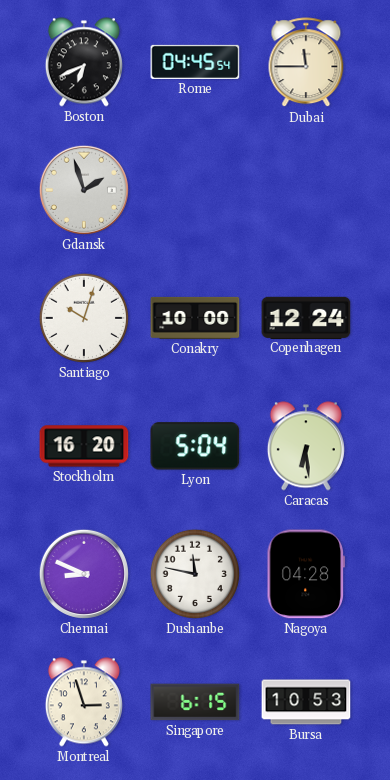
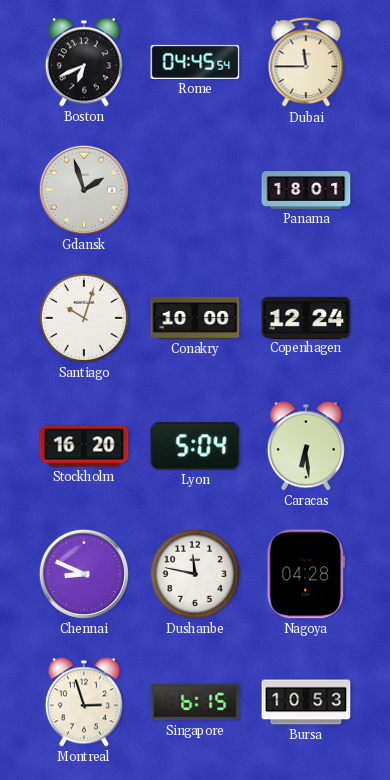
Panama: none -> 18:01 (306, 191)
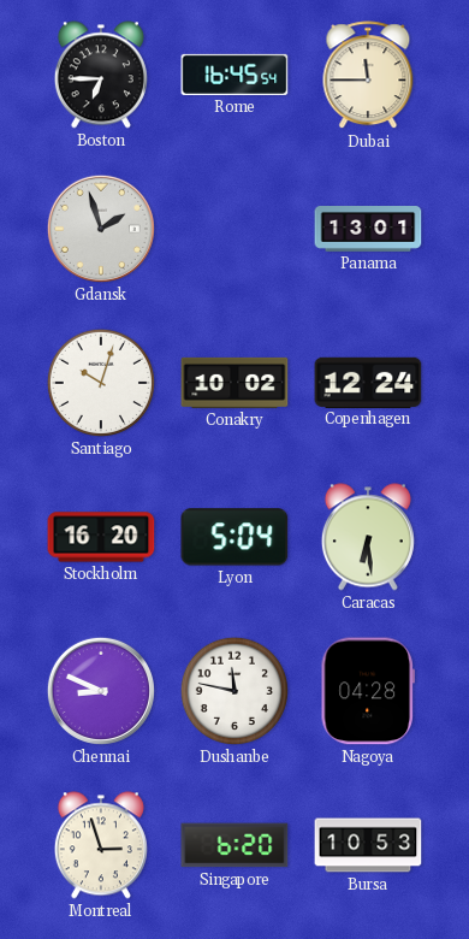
Boston: 6:41 -> 6:45 (101, 75)
Rome: 04:45 -> 16:45 (234, 75)
Panama: 18:01 -> 13:01 (368, 230)
Conakry: 10:00 -> 10:02 (234, 383)
Singapore: 6:15 -> 6:20 (234, 845)
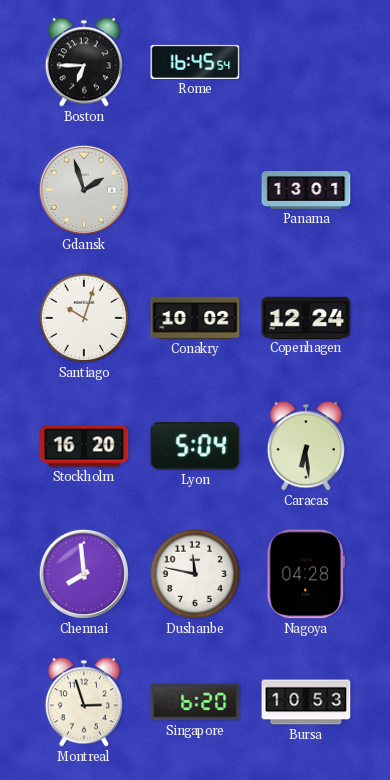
Dubai: 11:45 -> none (368, 76)
Chennai: 8:49 -> 7:59 (84, 574)
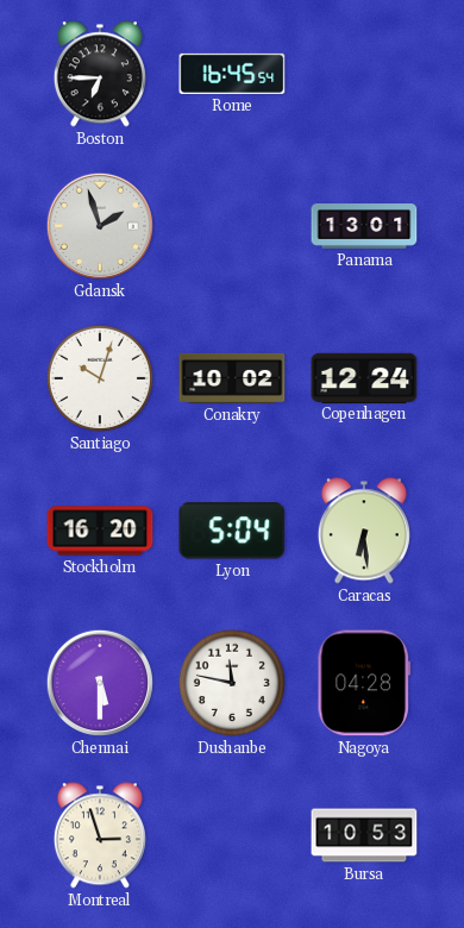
Chennai: 7:59 -> 5:30 (100, 683)
Singapore: 6:20 -> none (195, 702)
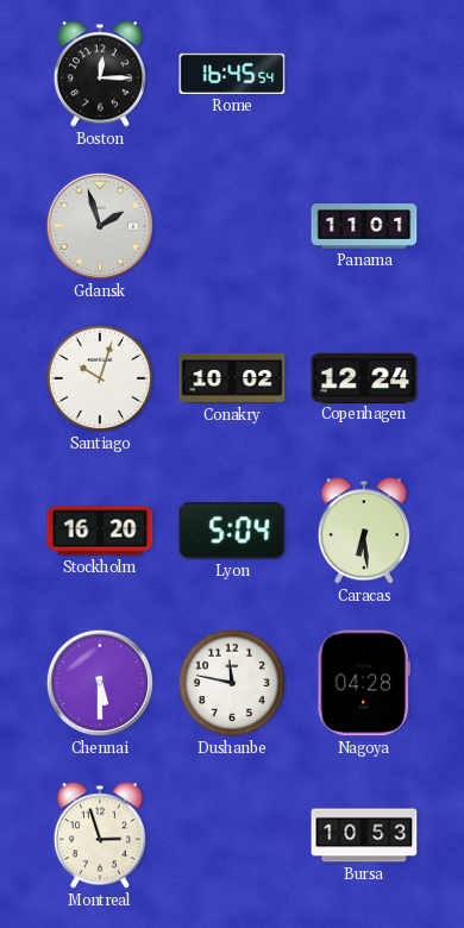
Boston: 6:45 -> 12:15 (100, 74)
Panama: 13:01 -> 11:01 (364, 227)
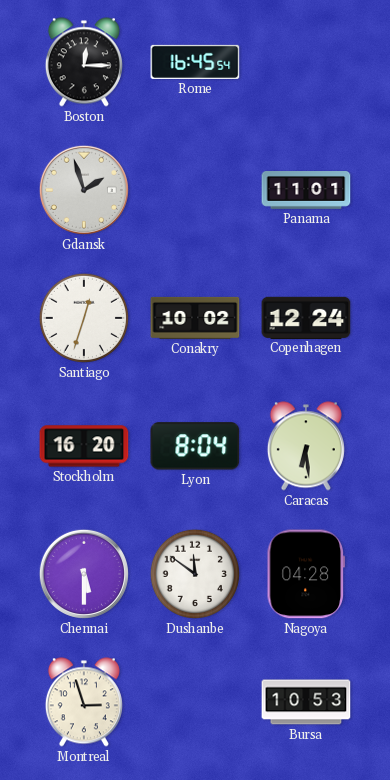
Santiago: 10:03 -> 12:33 (84, 318)
Lyon: 5:04 -> 8:04 (195, 446)
Dushanbe: 11:47 -> 11:51 (195, 574)
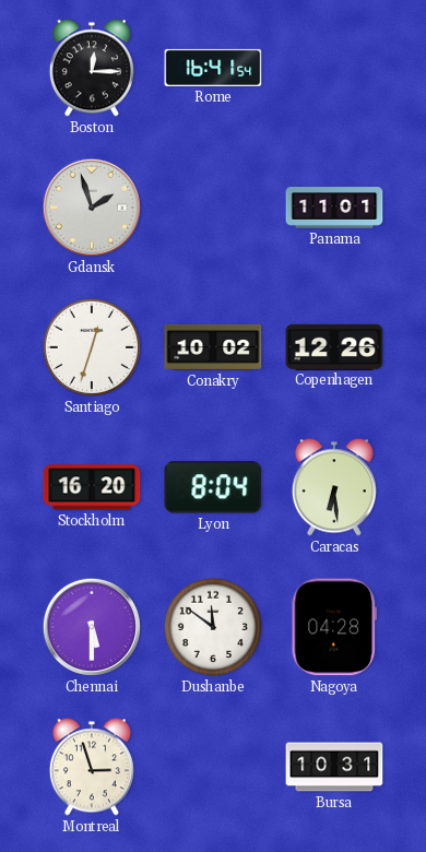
Rome: 16:45 -> 16:41 (213, 68)
Copenhagen: 12:24 -> 12:26 (334, 346)
Bursa: 10:53 -> 10:31 (334, 767)
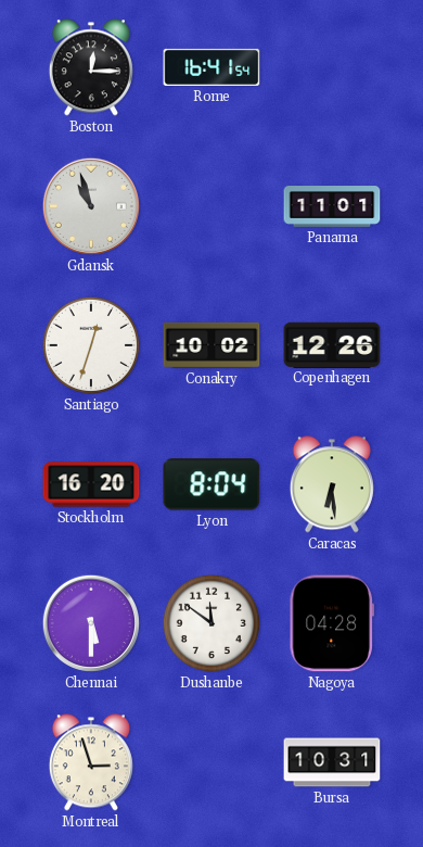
Gdansk: 1:57 -> 10:57 (91, 206)
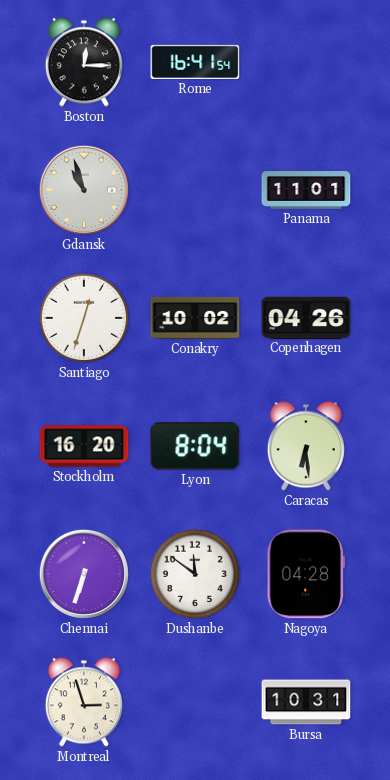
Copenhagen: 12:26 -> 04:26 (306, 317)
Chennai: 5:30 -> 6:33 (84, 574)
